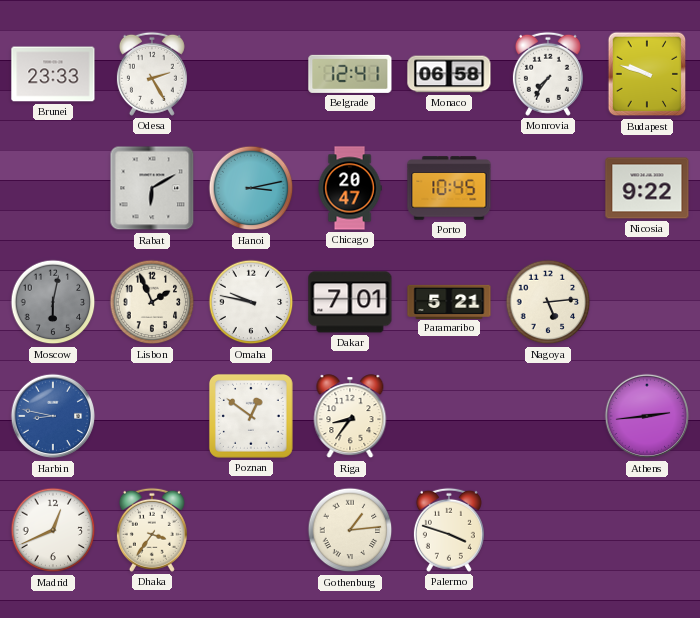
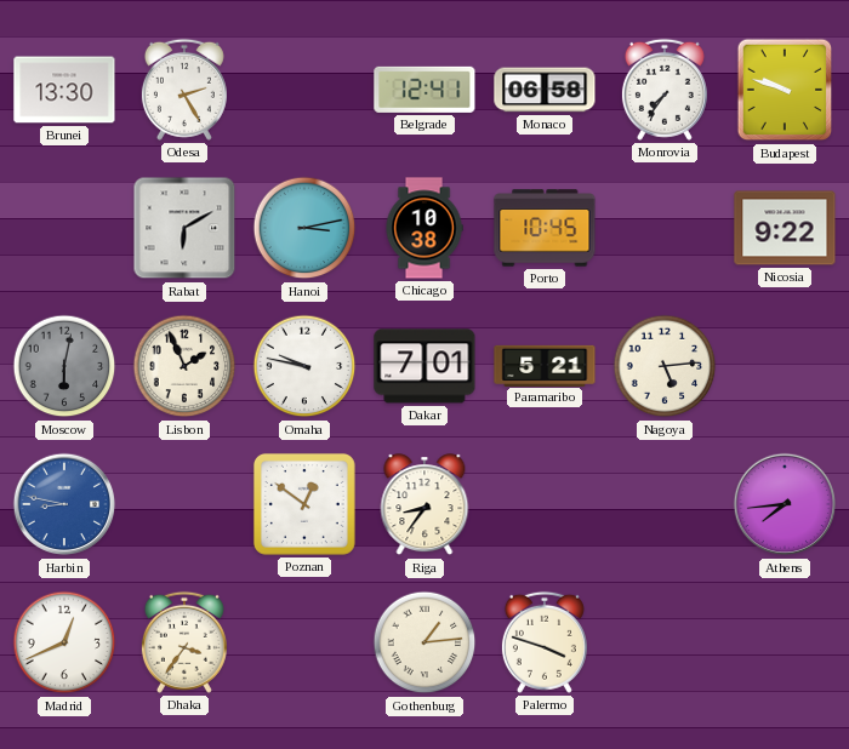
Brunei: 23:33 -> 13:30 (64, 90)
Chicago: 20:47 -> 10:38 (424, 228)
Athens: 2:44 -> 7:44 (785, 504)
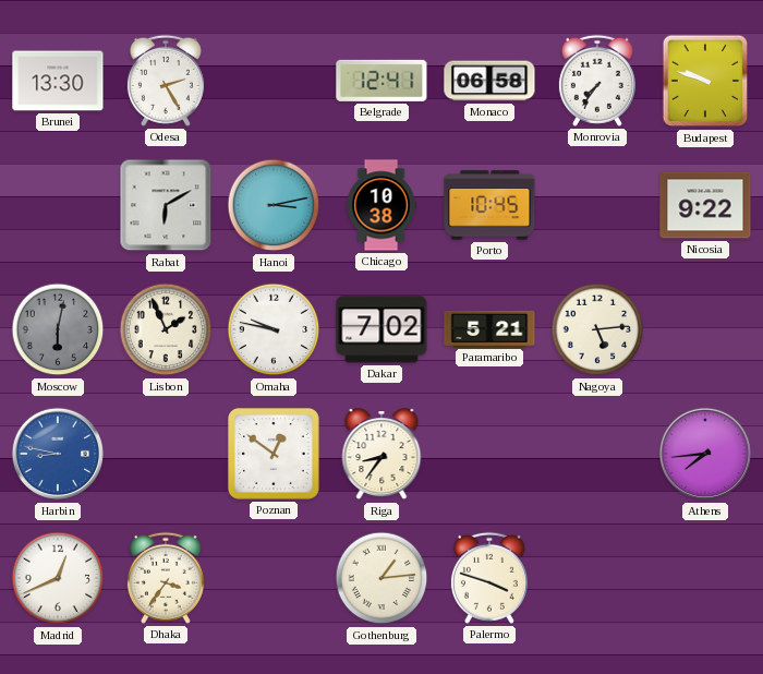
Dakar: 7:01 -> 7:02 (381, 329)
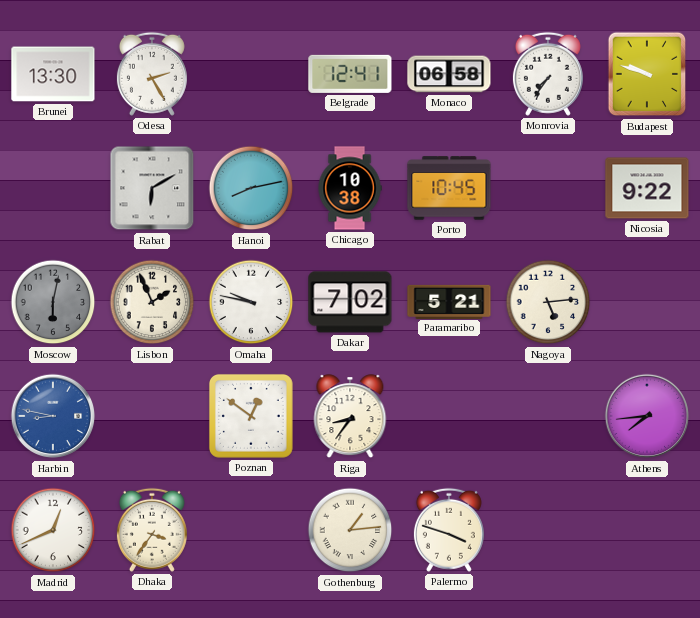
Hanoi: 3:13 -> 8:13 (251, 188)
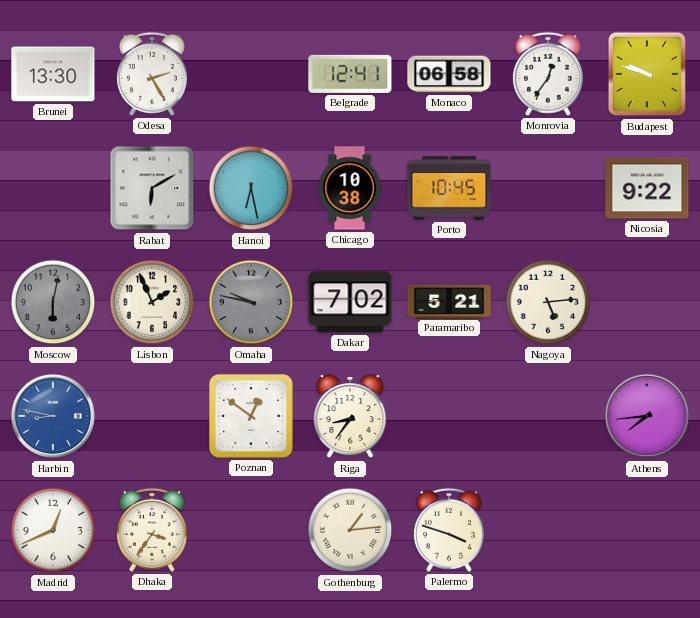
Monrovia: 7:36 -> 12:36 (548, 74)
Hanoi: 8:13 -> 6:28 (251, 188)
Omaha dial: white -> grey (251, 302)
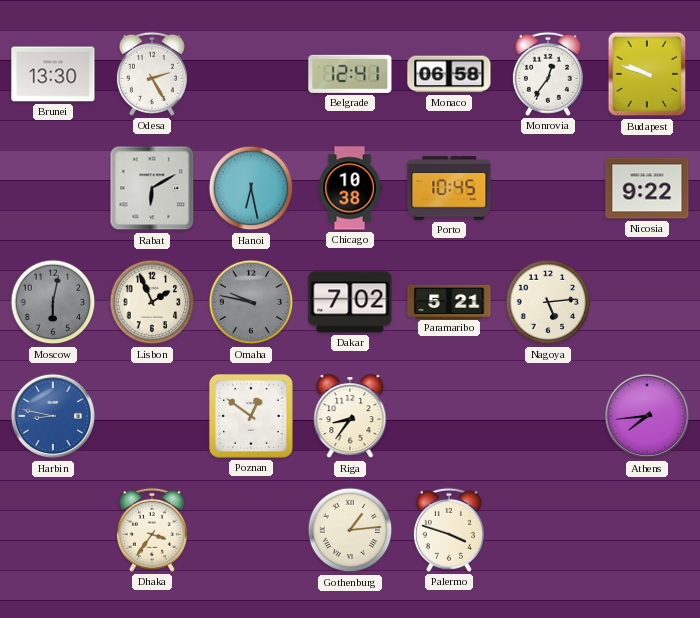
Madrid: 12:41 -> none (53, 530)
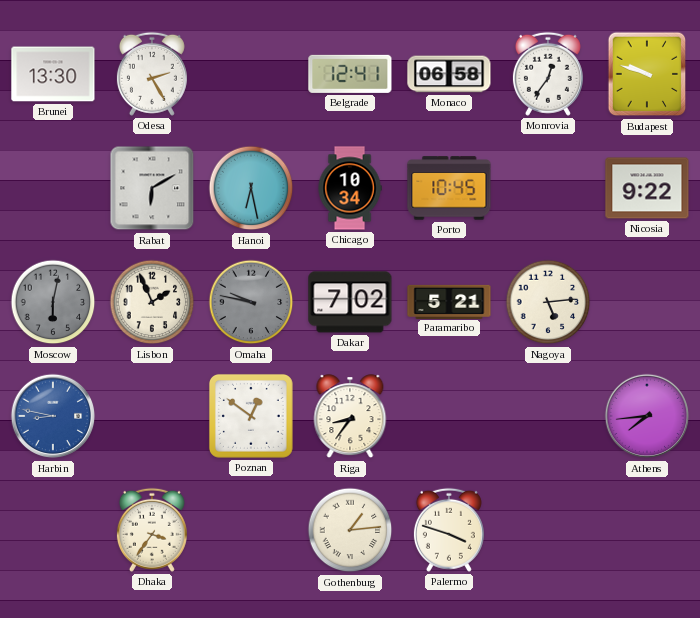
Chicago: 10:38 -> 10:34 (350, 188)
